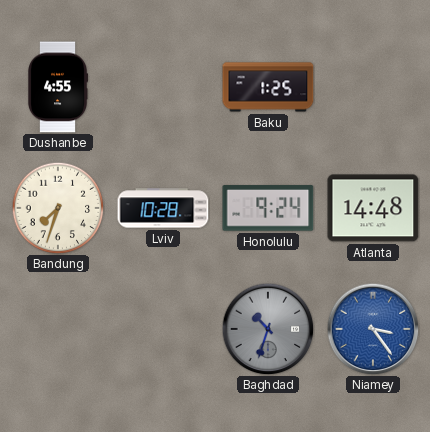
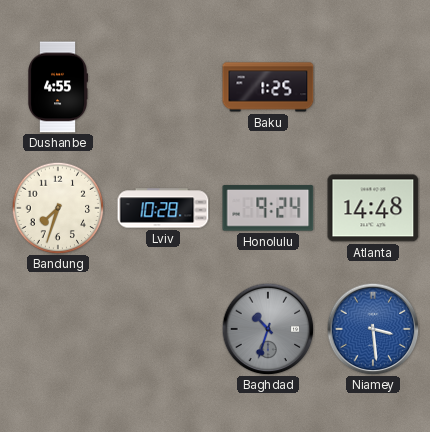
Niamey: 3:24 -> 3:29 (373, 329)
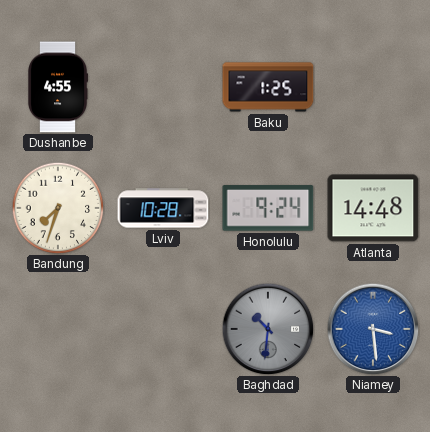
Baghdad: 10:33 -> 10:31 (268, 329)
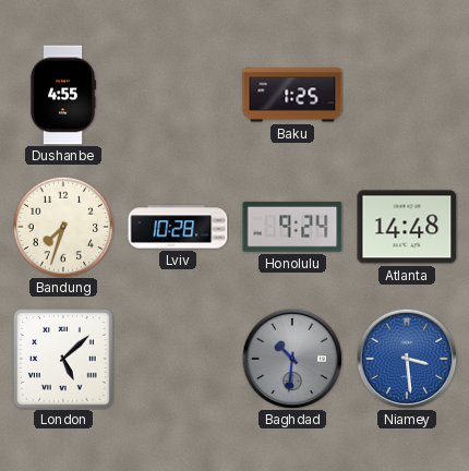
London: none -> 5:08 (63, 359)
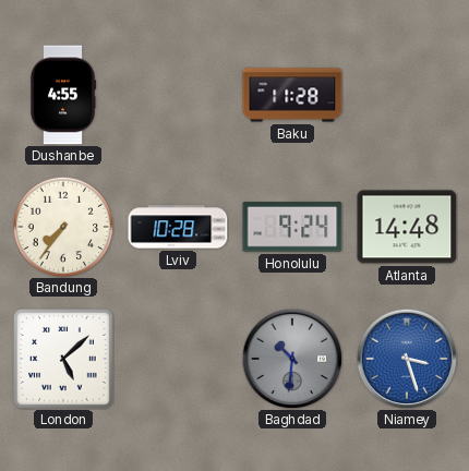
Baku: 1:25 -> 11:28 (292, 95)
Bandung: 7:33 -> 7:36 (63, 227)
Niamey: 3:29 -> 3:27 (407, 359)
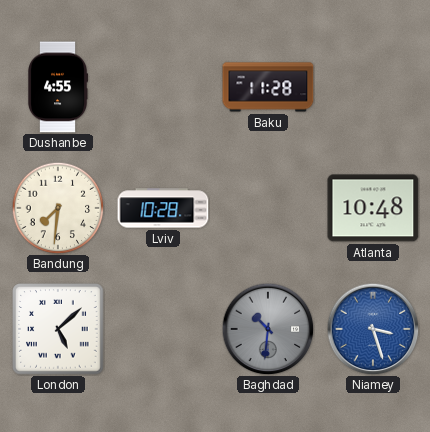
Bandung: 7:36 -> 7:31 (58, 208)
Honolulu: 9:24 -> none (292, 227)
Atlanta: 14:48 -> 10:48 (373, 208)
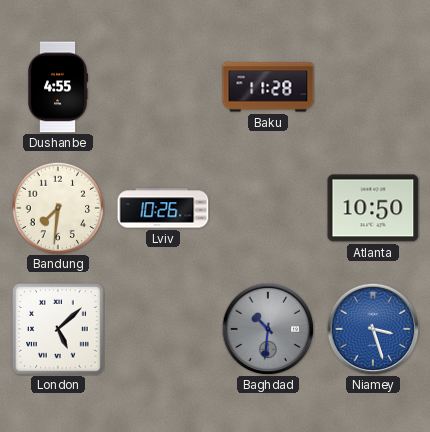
Lviv: 10:28 -> 10:26 (163, 208)
Atlanta: 10:48 -> 10:50 (373, 208)
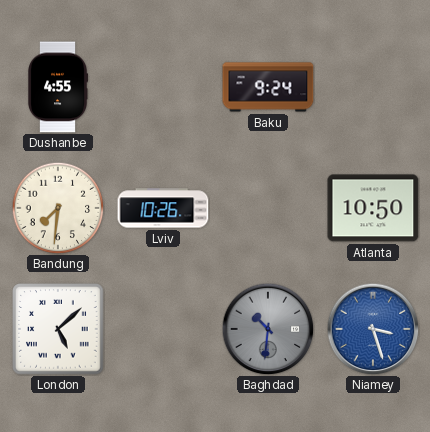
Baku: 11:28 -> 9:24 (268, 87)
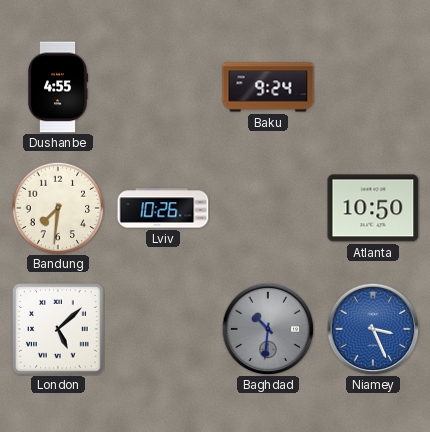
Niamey: 3:27 -> 3:26 (373, 329)
